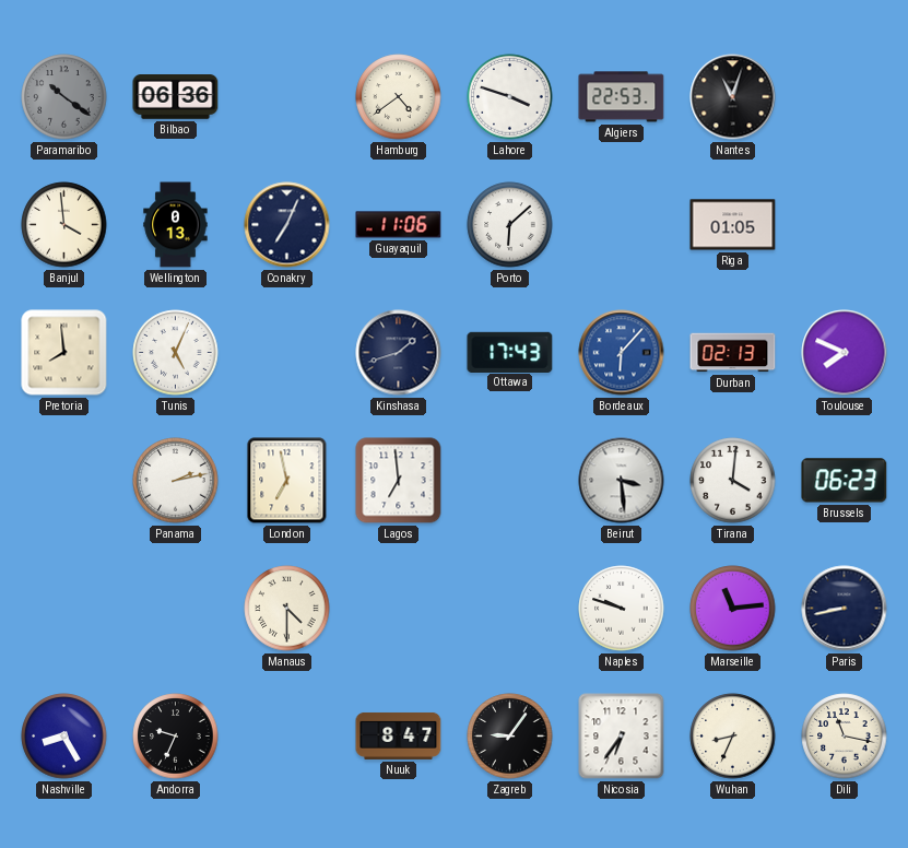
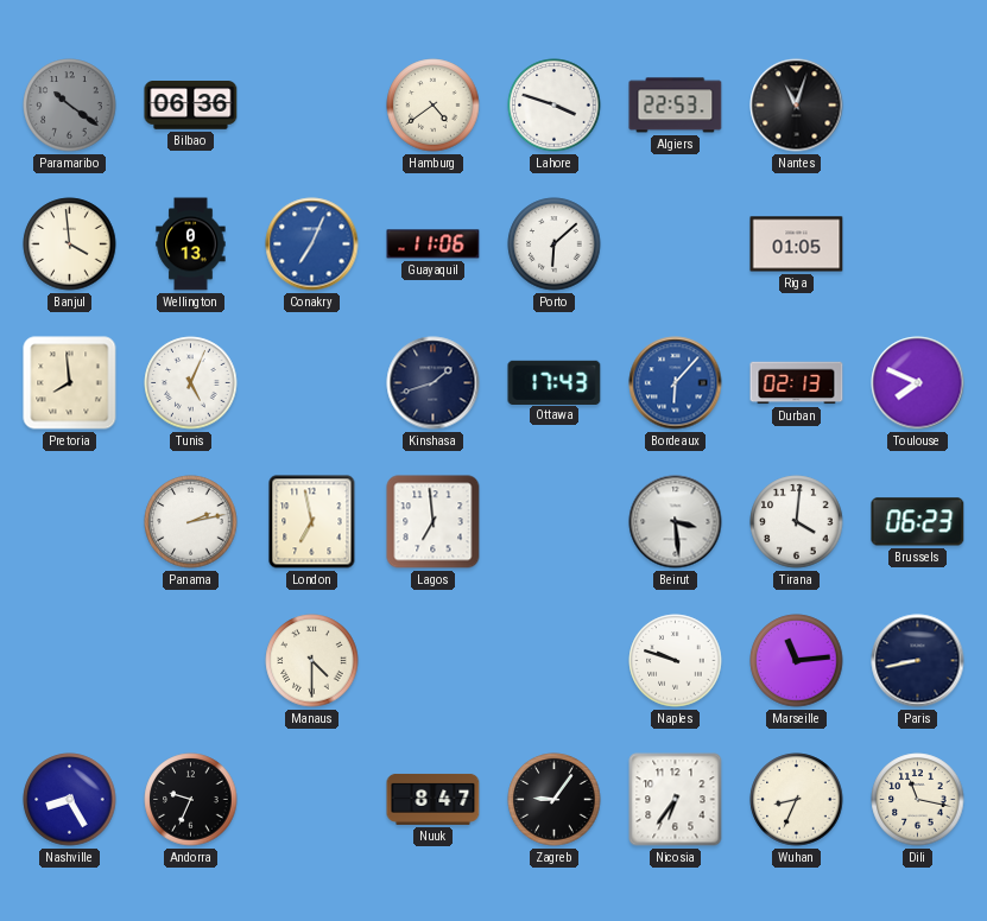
Conakry dial: navy -> blue (312, 244)
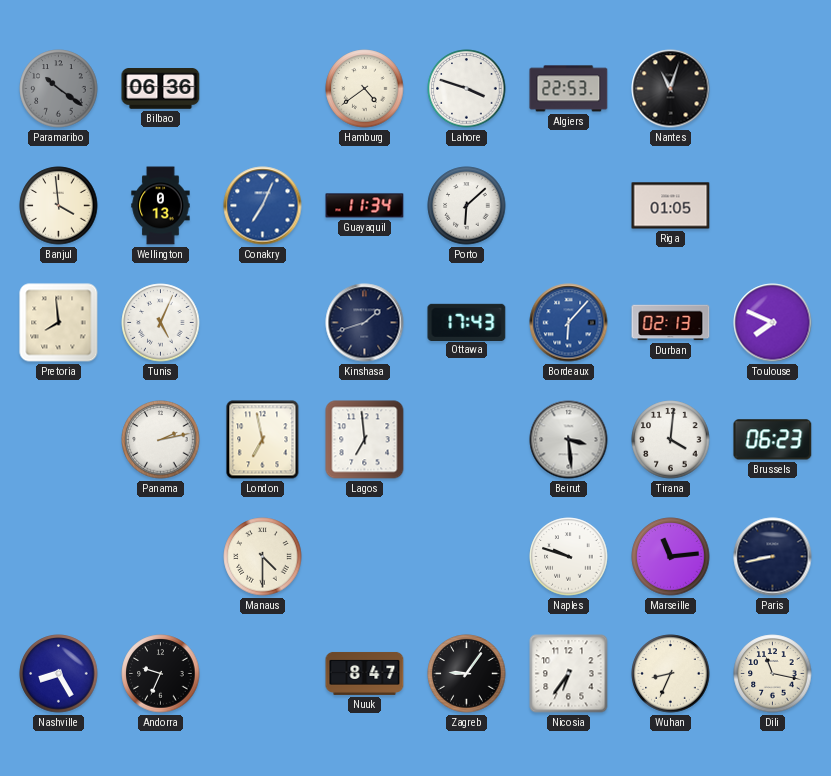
Guayaquil: 11:06 -> 11:34 (365, 206)
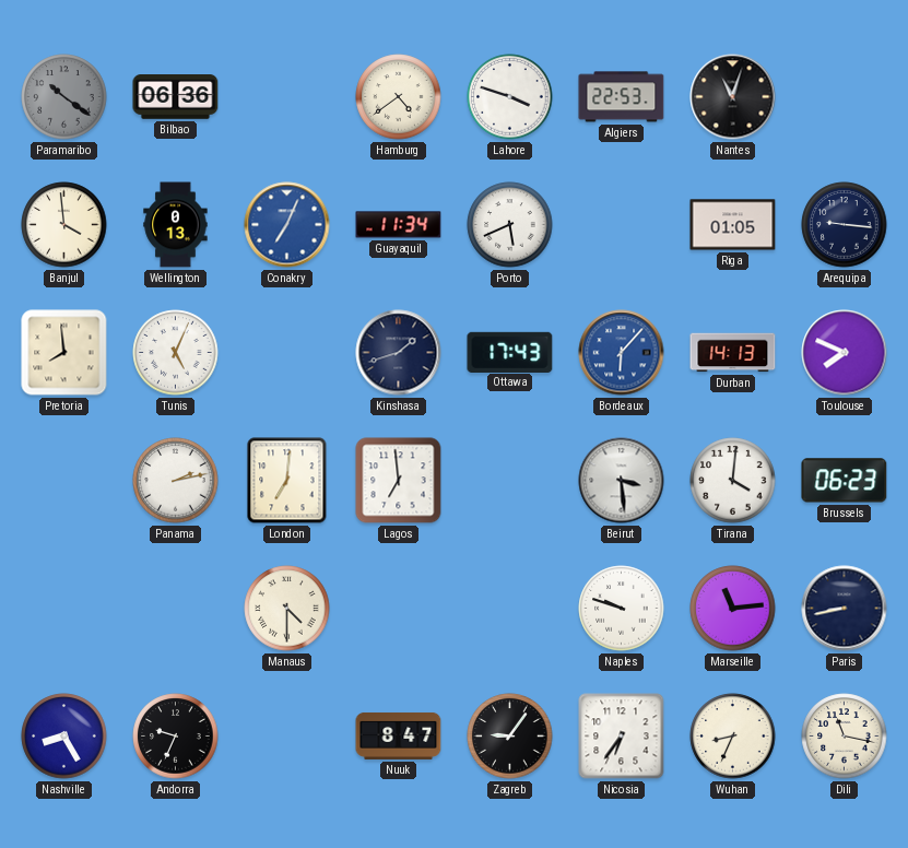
Porto: 6:08 -> 5:41 (510, 225)
Arequipa: none -> 9:16 (845, 225)
Durban: 02:13 -> 14:13 (733, 353)
London: 6:58 -> 7:01 (287, 481)
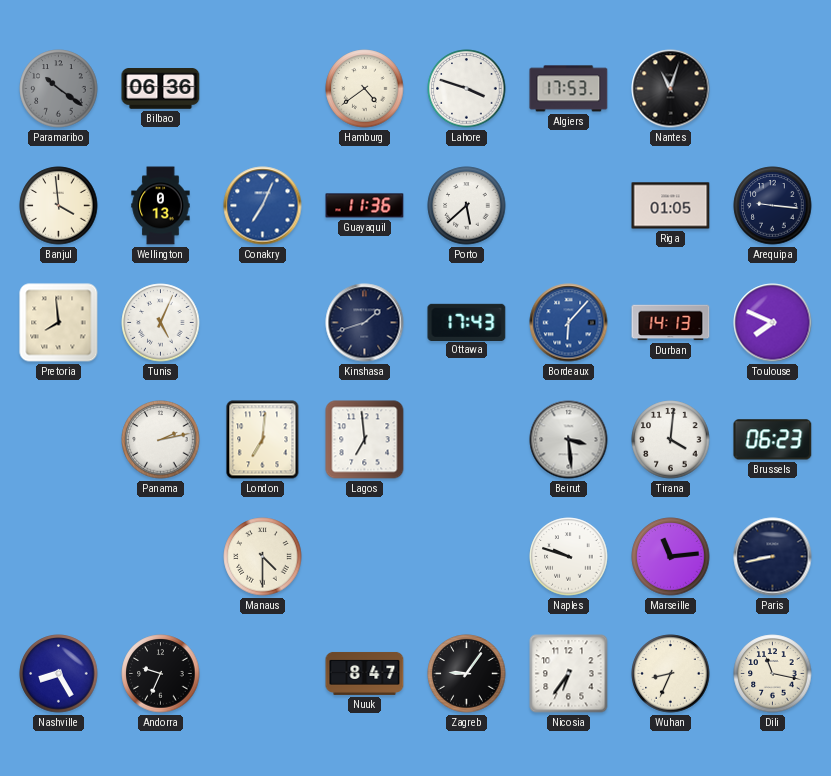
Algiers: 22:53 -> 17:53 (569, 89)
Guayaquil: 11:34 -> 11:36 (365, 206)
Porto: 5:41 -> 5:38 (467, 206)
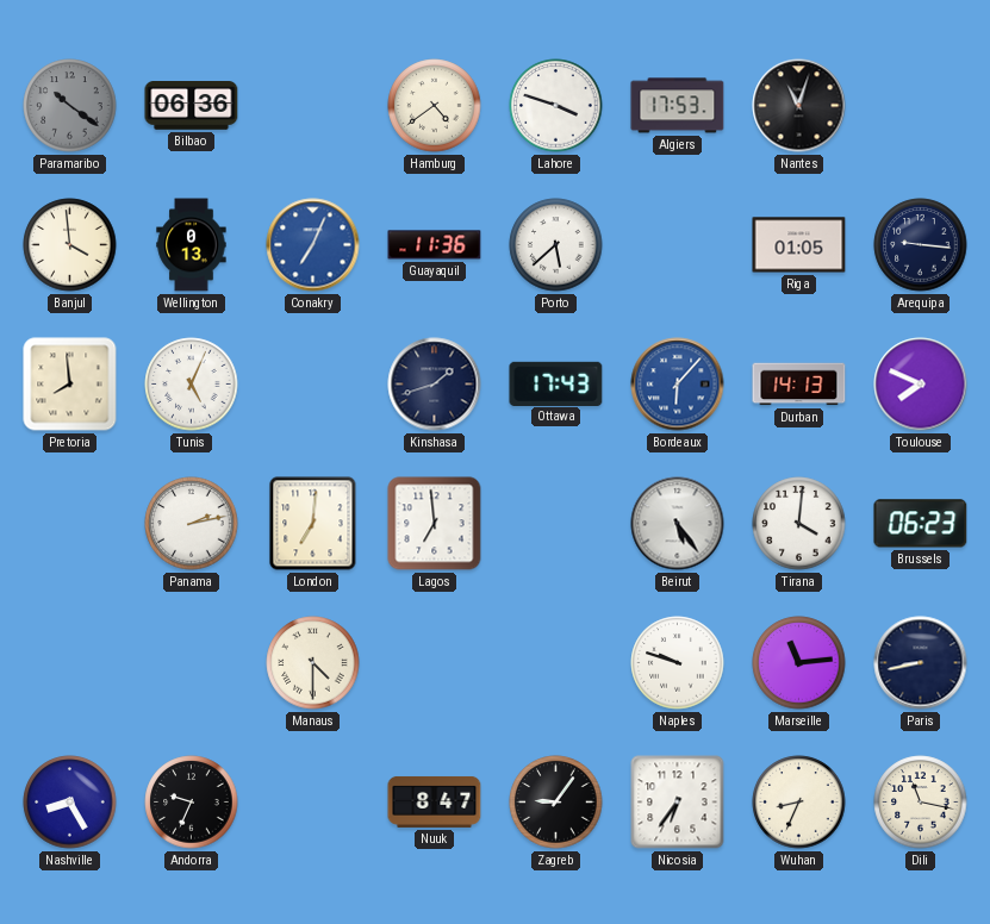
Beirut: 3:29 -> 5:24 (678, 524)
